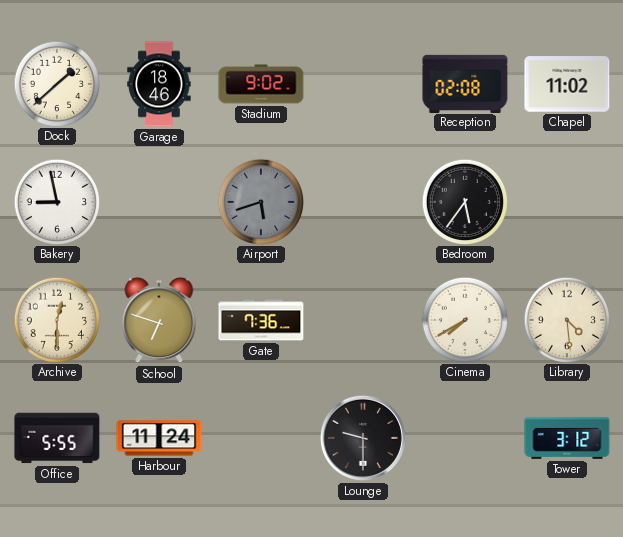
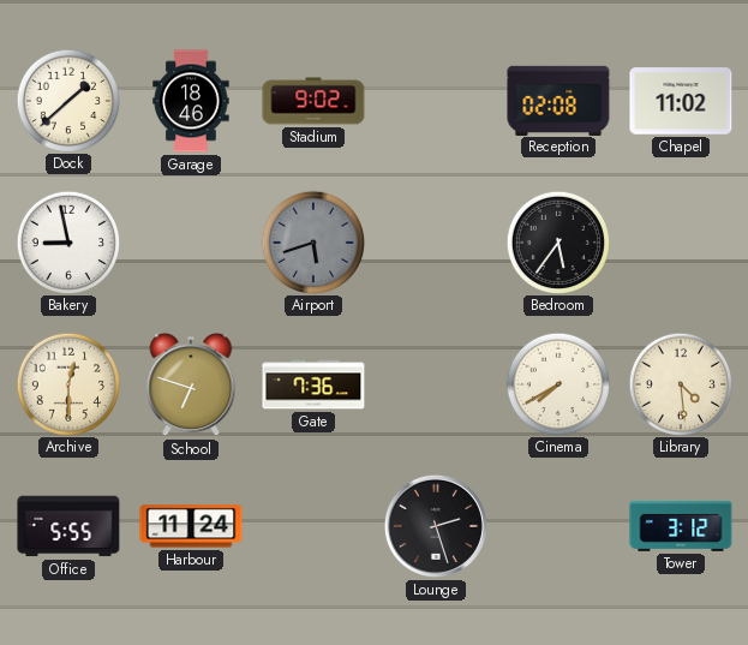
Lounge: 9:30 -> 2:27 (436, 526)
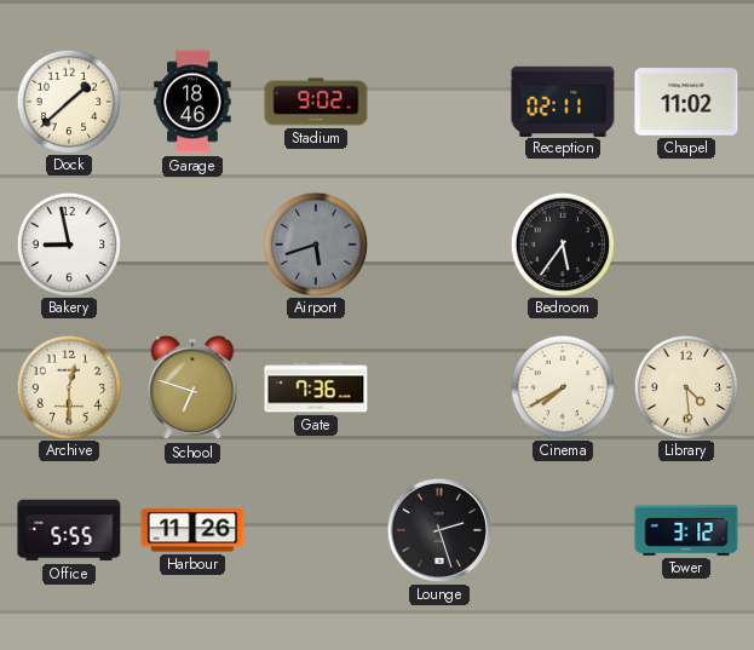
Reception: 02:08 -> 02:11 (563, 100)
Harbour: 11:24 -> 11:26 (192, 530)
